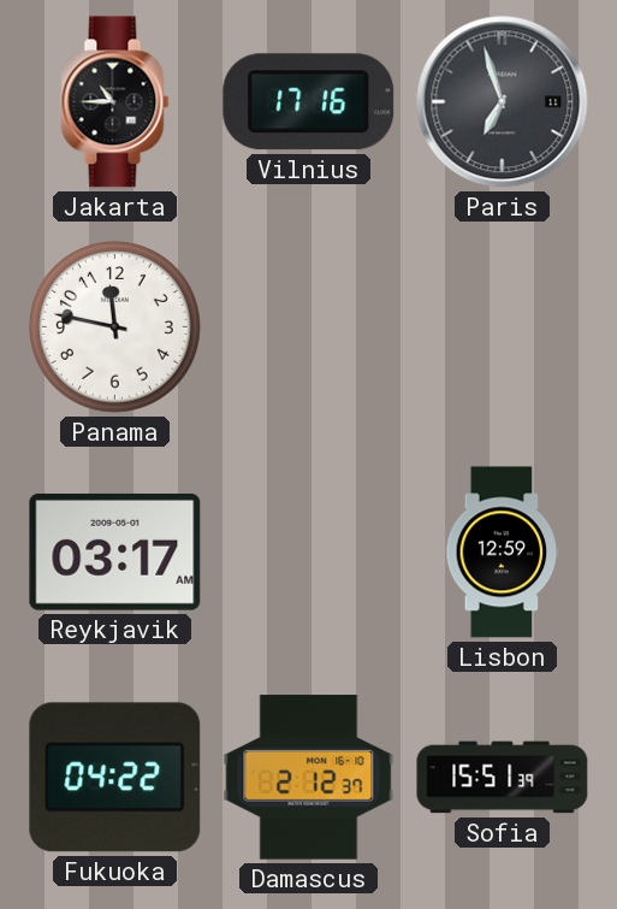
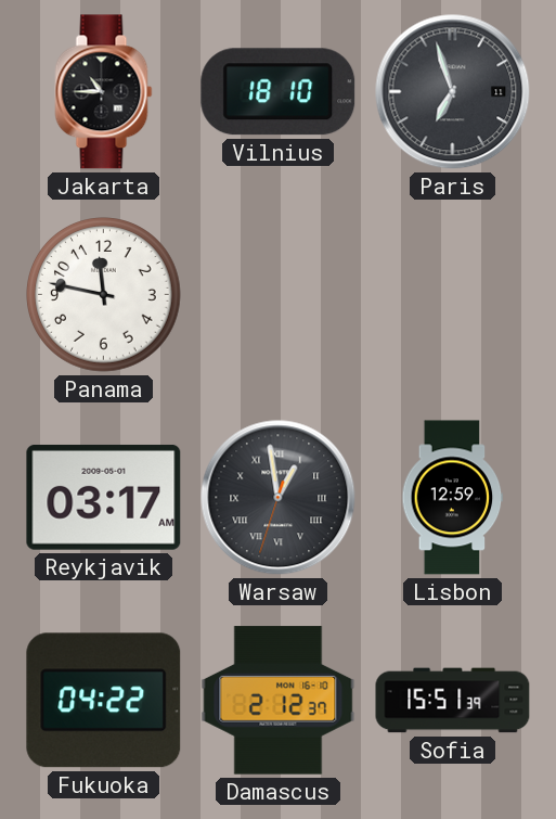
Vilnius: 17:16 -> 18:10 (279, 92)
Warsaw: none -> 12:58 (279, 498)
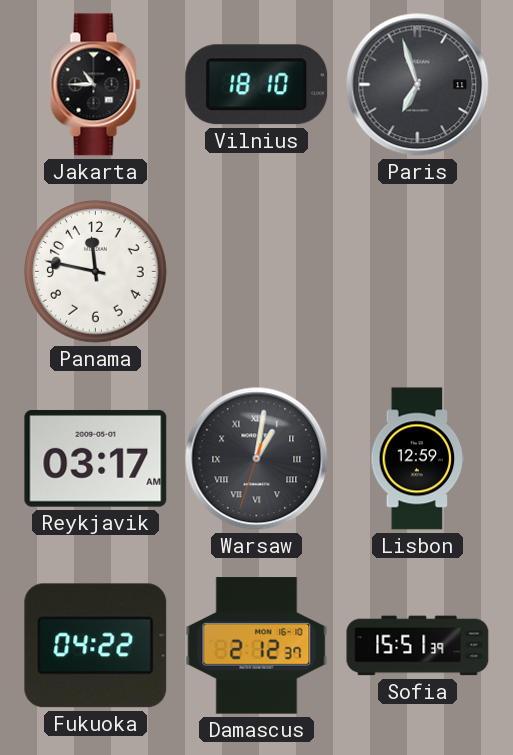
Warsaw: 12:58 -> 1:01 (257, 459)
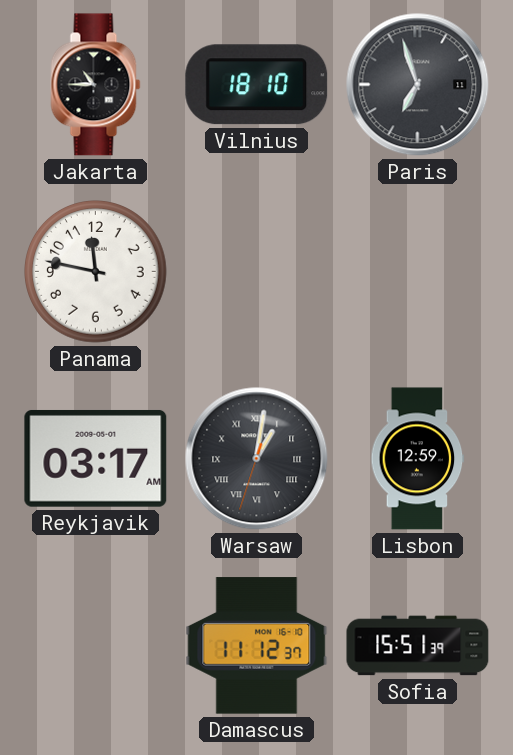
Fukuoka: 04:22 -> none (96, 646)
Damascus: 2:12 -> 11:12 (257, 646)
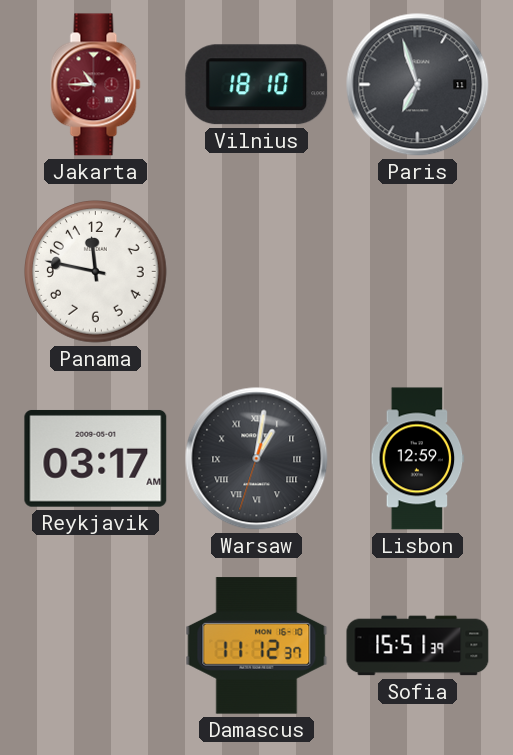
Jakarta dial: black -> burgundy (96, 85)
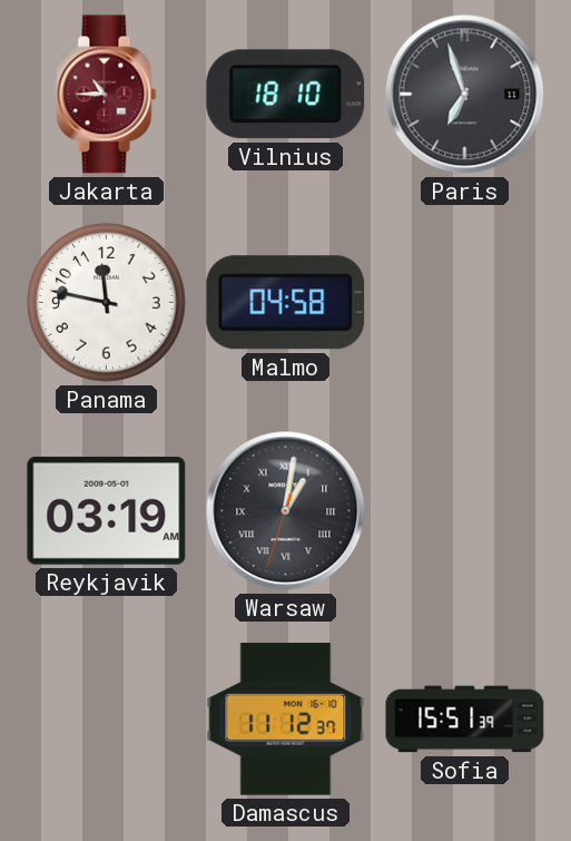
Malmo: none -> 04:58 (286, 303)
Reykjavik: 03:17 -> 03:19 (107, 510)
Lisbon: 12:59 -> none (418, 459)
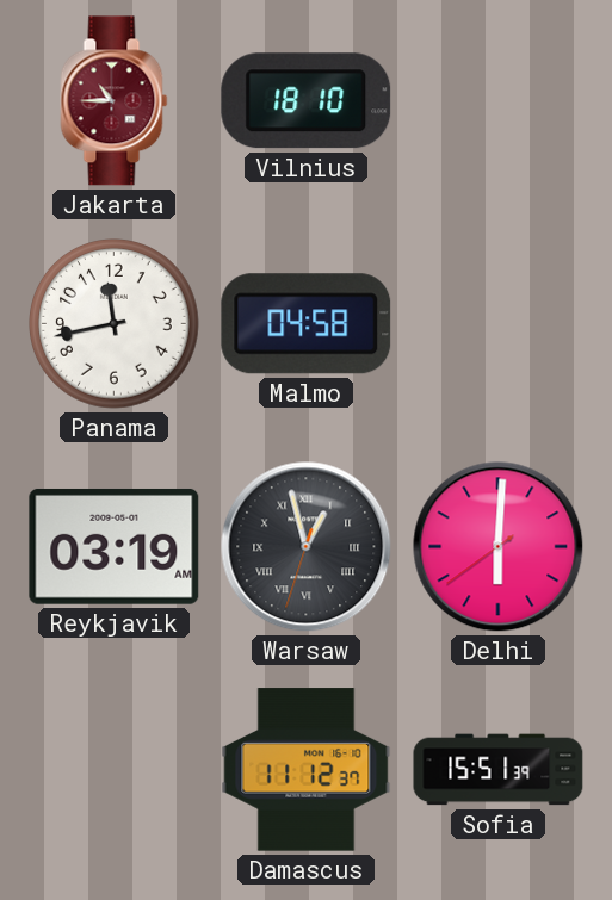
Paris: 6:57 -> none (465, 95)
Panama: 11:47 -> 11:43 (115, 324)
Warsaw: 1:01 -> 12:57 (307, 547)
Delhi: none -> 6:00 (499, 547)
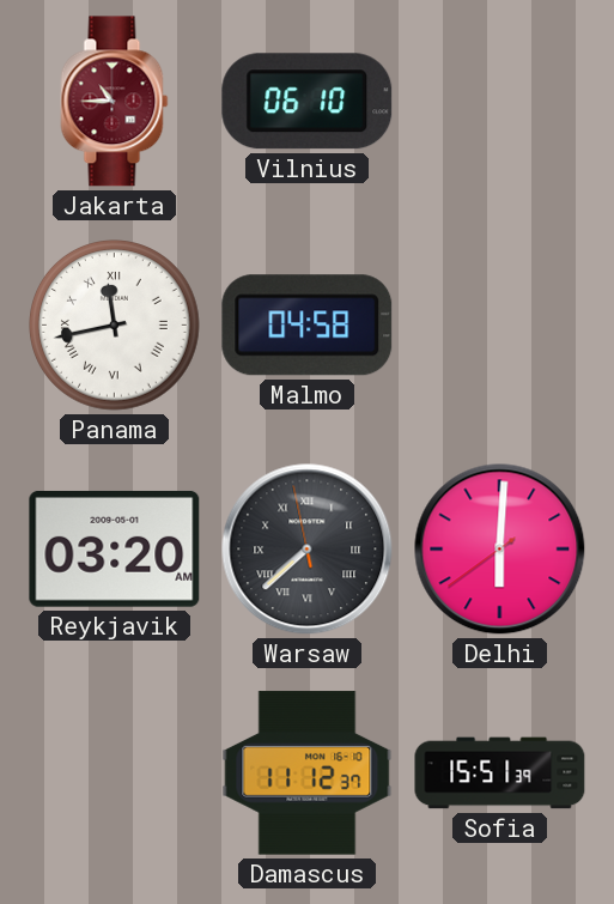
Vilnius: 18:10 -> 06:10 (308, 102)
Panama numerals: Arabic -> Roman (115, 326)
Reykjavik: 03:19 -> 03:20 (115, 548)
Warsaw: 12:57 -> 7:37 (308, 550)
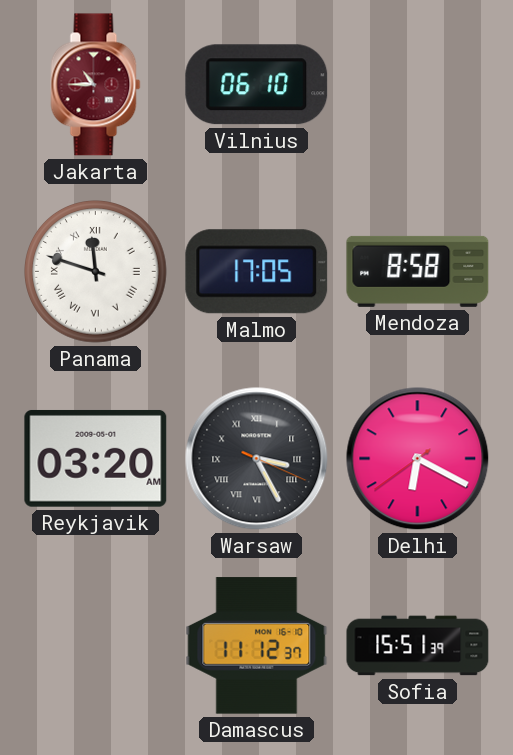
Panama: 11:43 -> 11:48 (96, 272)
Malmo: 04:58 -> 17:05 (257, 272)
Mendoza: none -> 8:58 (418, 271)
Warsaw: 7:37 -> 3:25 (257, 459)
Delhi: 6:00 -> 6:19 (418, 459)
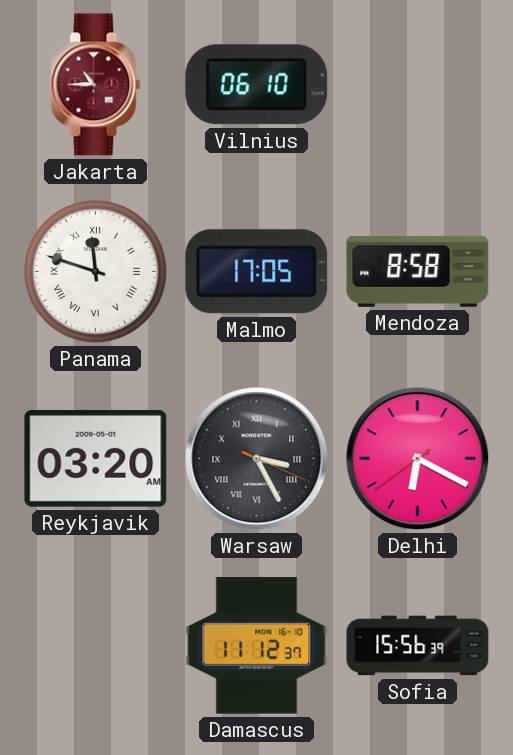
Sofia: 15:51 -> 15:56 (418, 646)
